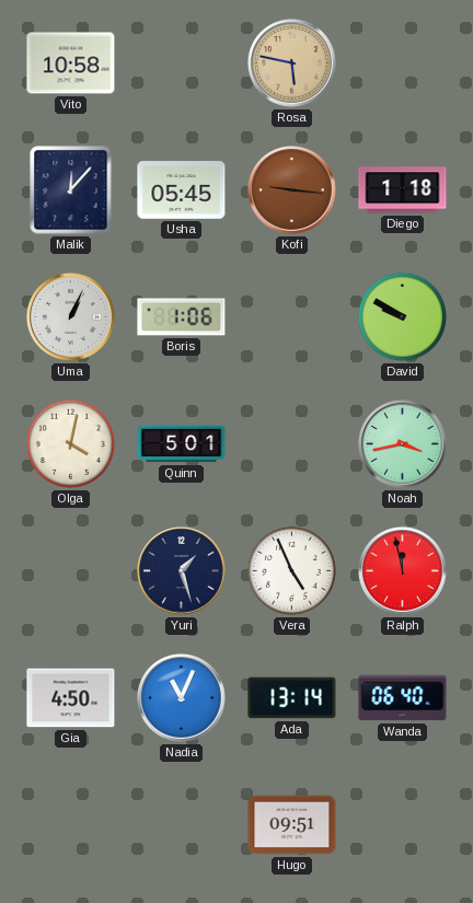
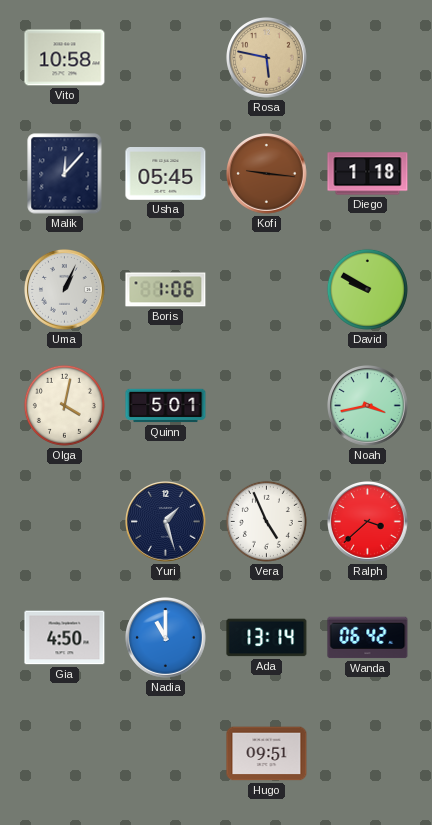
Ralph: 11:58 -> 3:38 (368, 522)
Nadia: 11:04 -> 11:00 (166, 638)
Wanda: 06:40 -> 06:42 (368, 638)
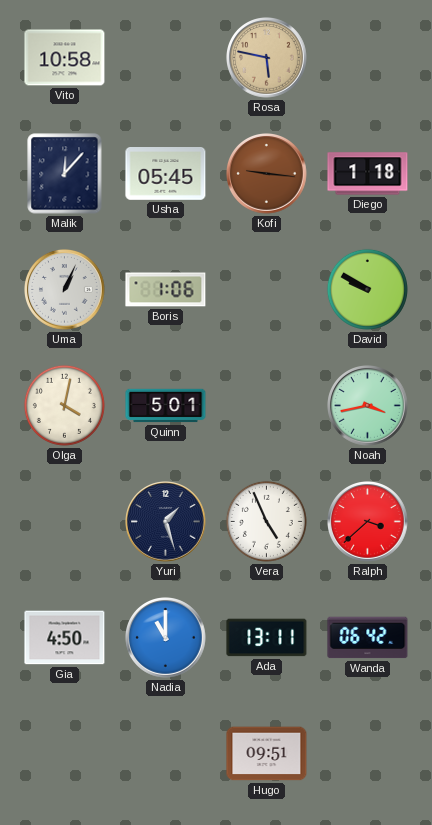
Ada: 13:14 -> 13:11 (267, 638)
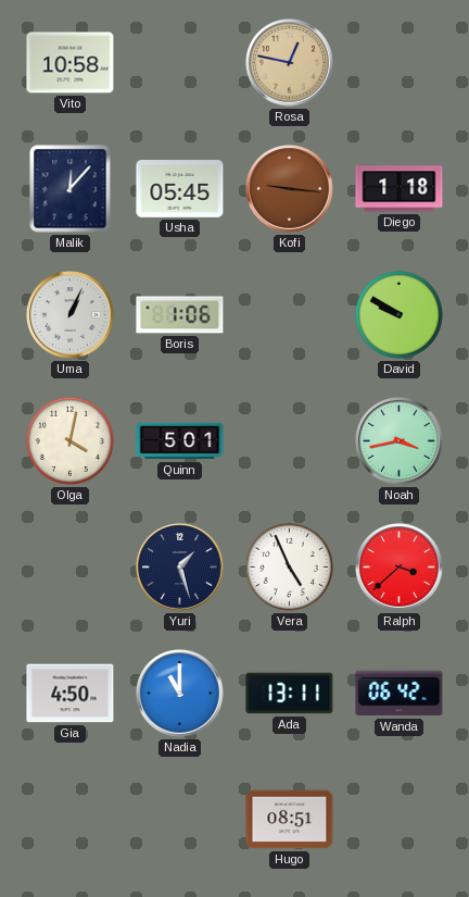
Rosa: 5:47 -> 12:47 (290, 63)
Hugo: 09:51 -> 08:51 (290, 820)
